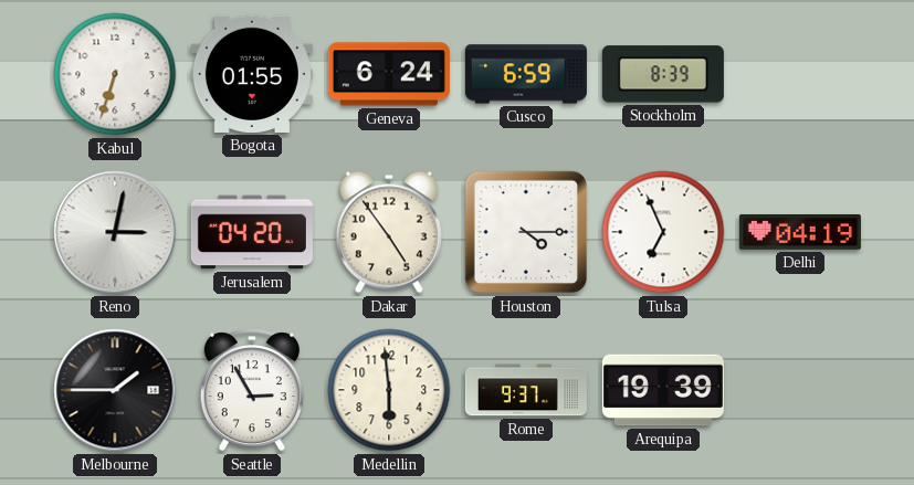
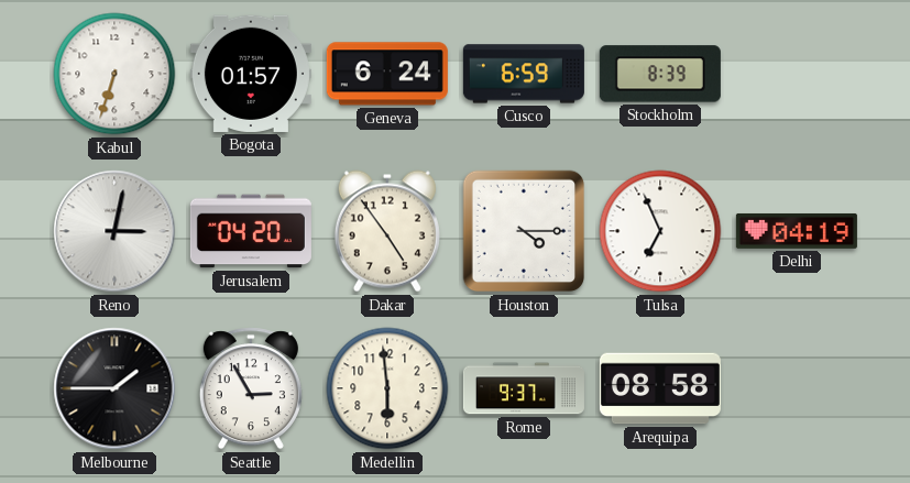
Bogota: 01:55 -> 01:57 (251, 74)
Arequipa: 19:39 -> 08:58 (660, 388)
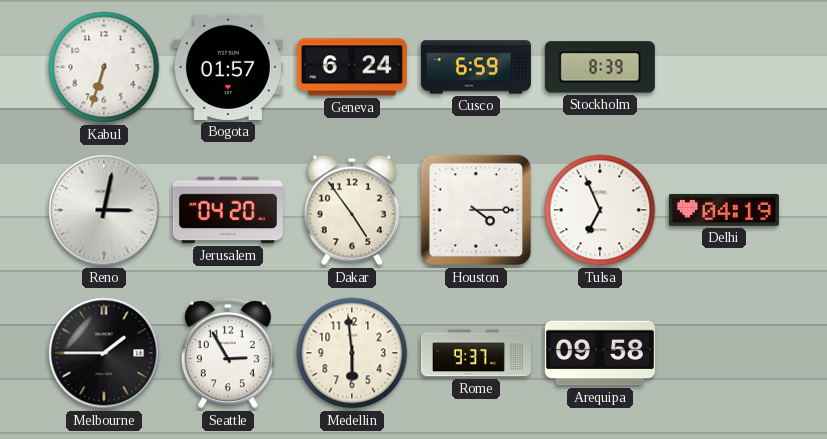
Arequipa: 08:58 -> 09:58 (600, 353)
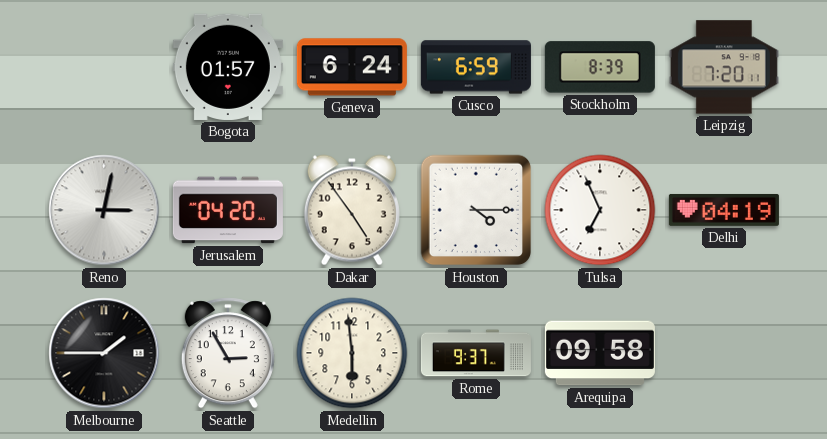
Kabul: 6:33 -> none (104, 67)
Leipzig: none -> 7:20 (724, 67)
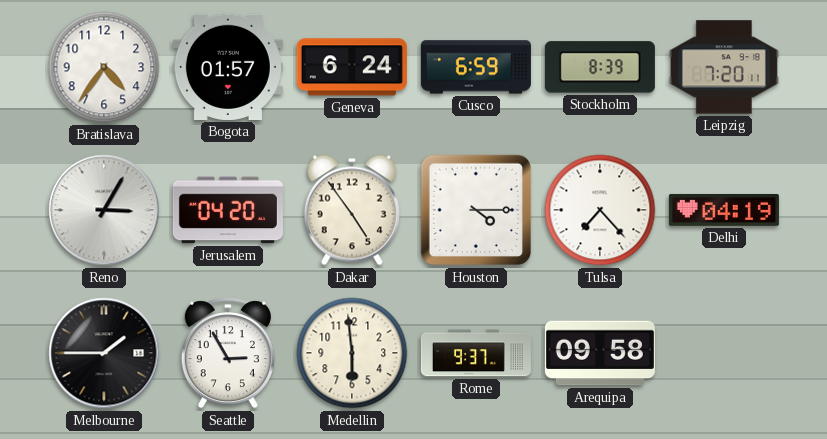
Bratislava: none -> 4:36 (104, 67)
Reno: 3:02 -> 3:05 (104, 210)
Tulsa: 6:56 -> 7:23 (600, 210)
